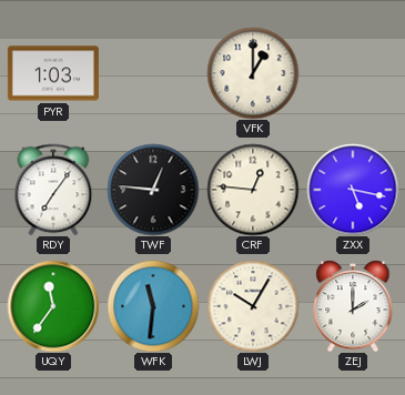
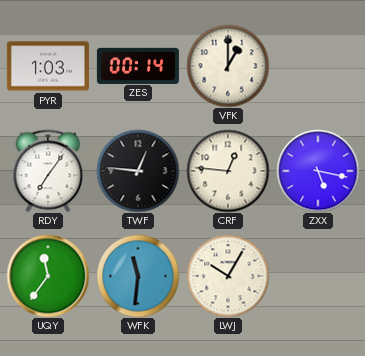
ZES: none -> 00:14 (138, 65)
ZEJ: 2:00 -> none (353, 306)
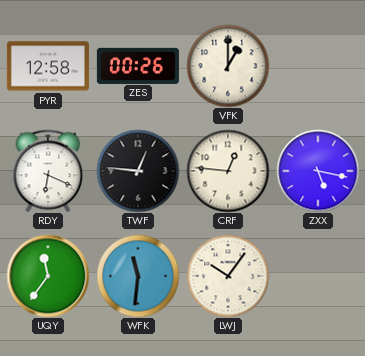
PYR: 1:03 -> 12:58 (48, 66)
ZES: 00:14 -> 00:26 (138, 65)
RDY: 7:06 -> 6:19 (48, 171)
LWJ: 10:05 -> 10:06 (228, 276)
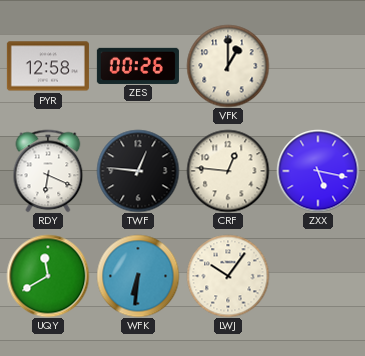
UQY: 11:36 -> 11:40 (48, 276)
WFK: 11:31 -> 6:31 (138, 276)
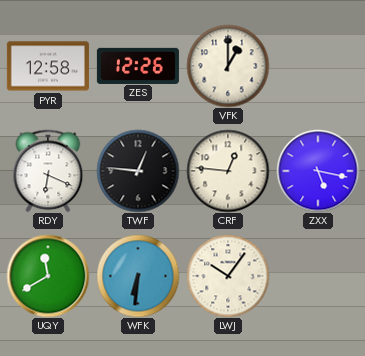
ZES: 00:26 -> 12:26 (138, 65)
